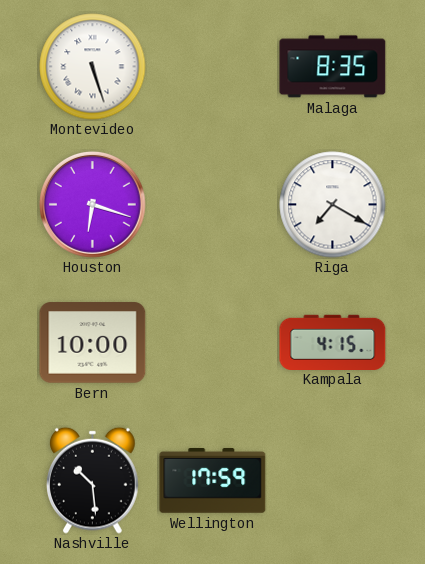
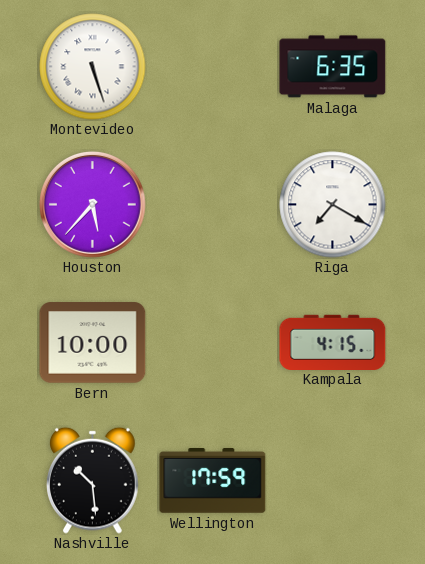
Malaga: 8:35 -> 6:35 (333, 67)
Houston: 6:18 -> 5:37 (93, 205)
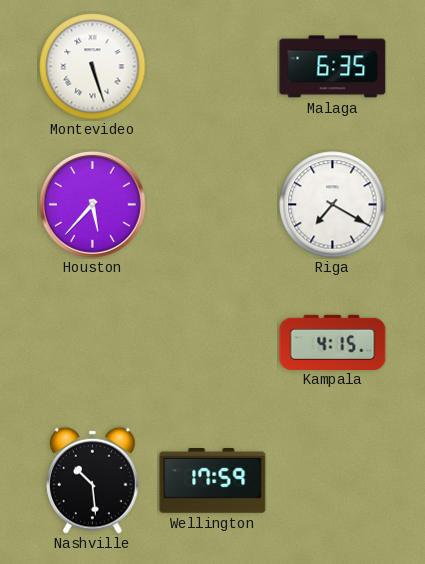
Bern: 10:00 -> none (93, 343)
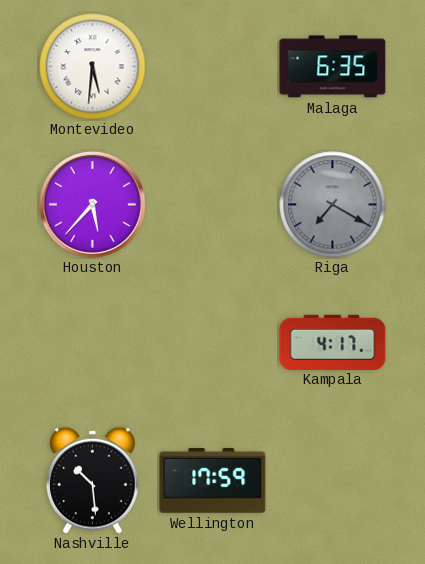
Montevideo: 5:27 -> 5:31 (93, 67)
Riga dial: white -> grey (333, 205)
Kampala: 4:15 -> 4:17 (333, 342)
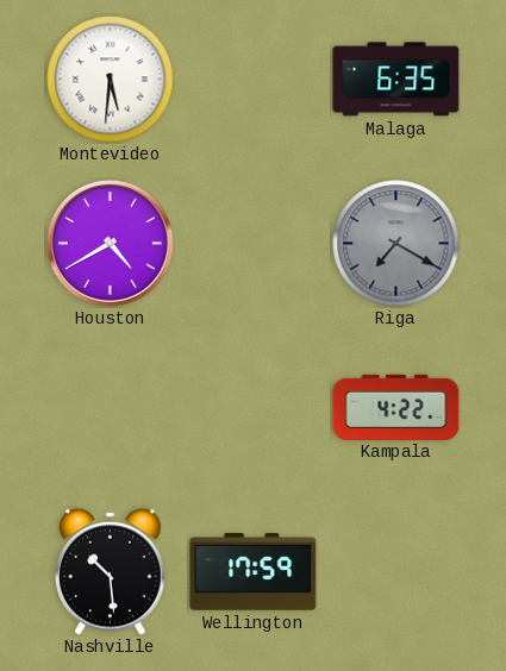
Houston: 5:37 -> 4:40 (111, 244)
Kampala: 4:17 -> 4:22 (396, 407)
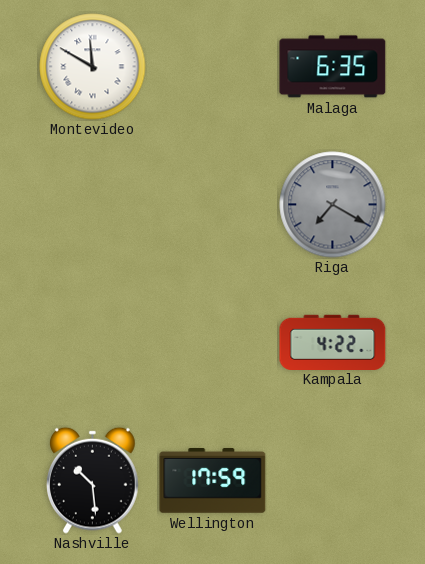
Montevideo: 5:31 -> 11:50 (93, 67)
Houston: 4:40 -> none (111, 244)
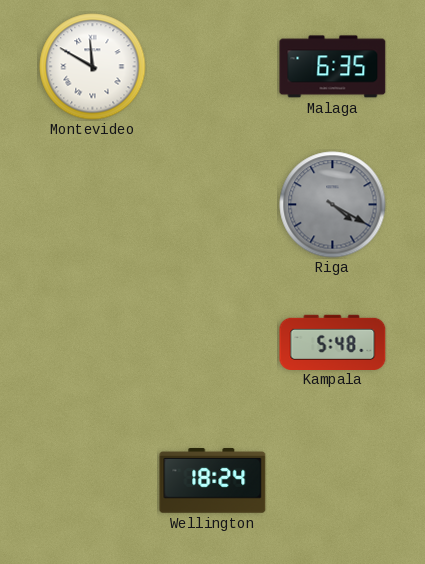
Riga: 7:20 -> 4:20 (333, 205)
Kampala: 4:22 -> 5:48 (333, 342)
Nashville: 10:29 -> none (93, 480)
Wellington: 17:59 -> 18:24 (213, 481)
